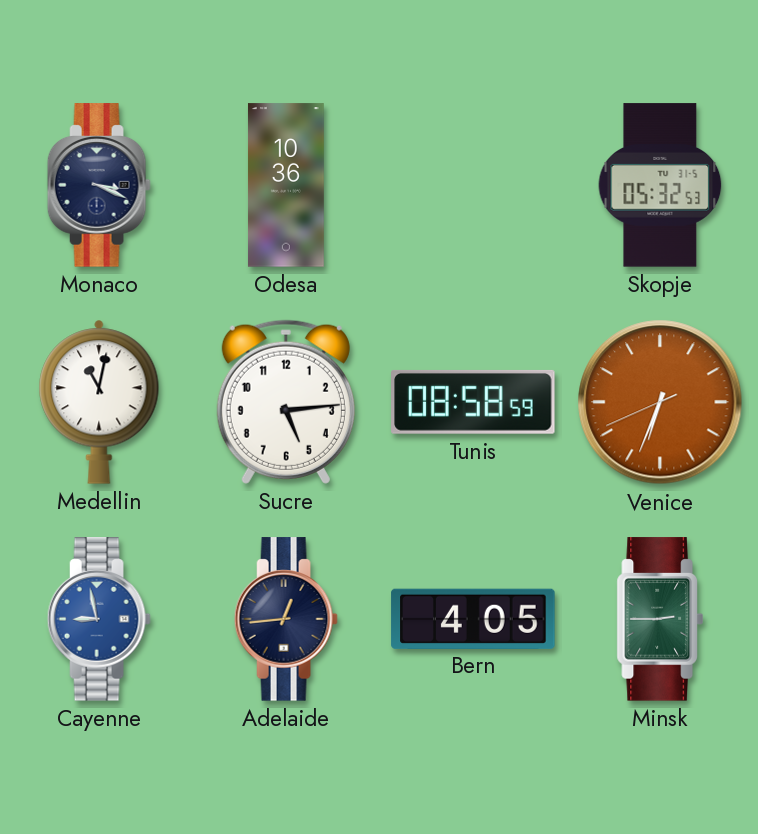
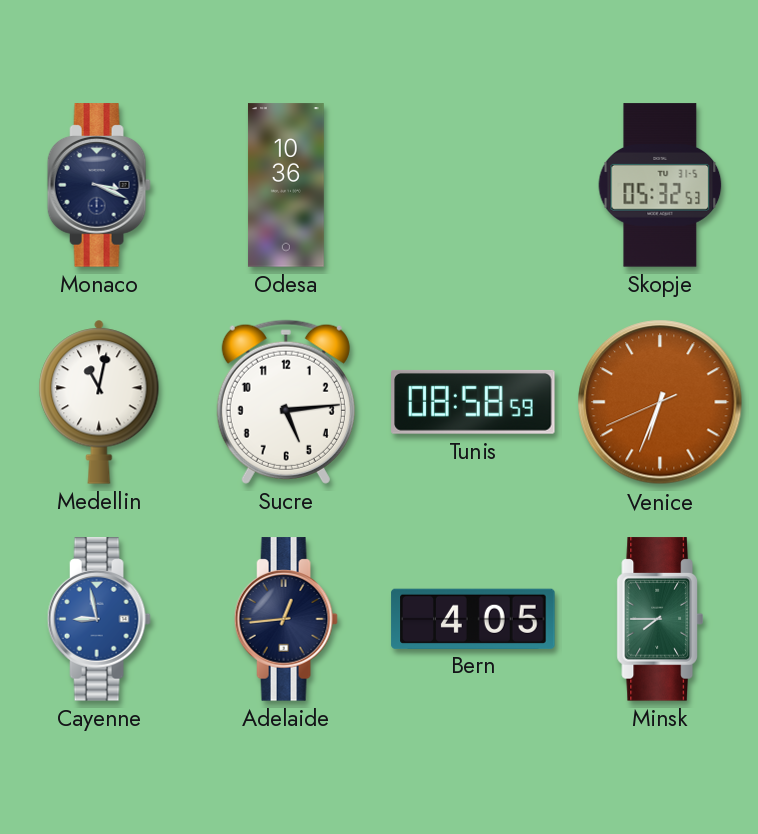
Minsk: 2:45 -> 7:45 (659, 619)
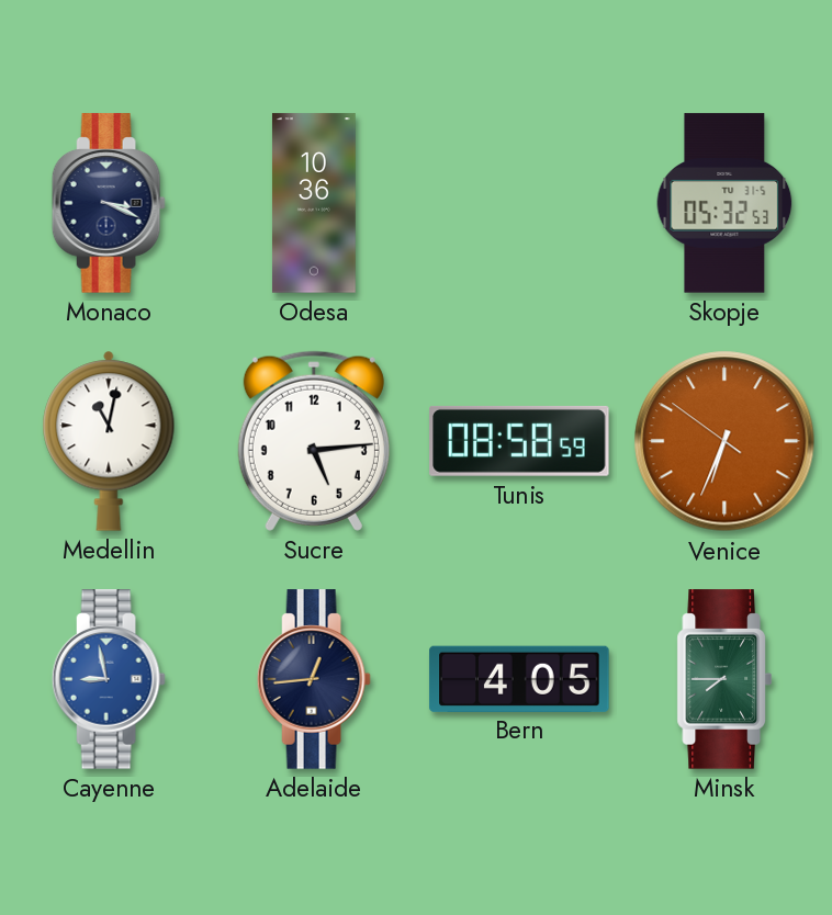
Venice: 6:33:41 -> 6:33:51 (724, 441)
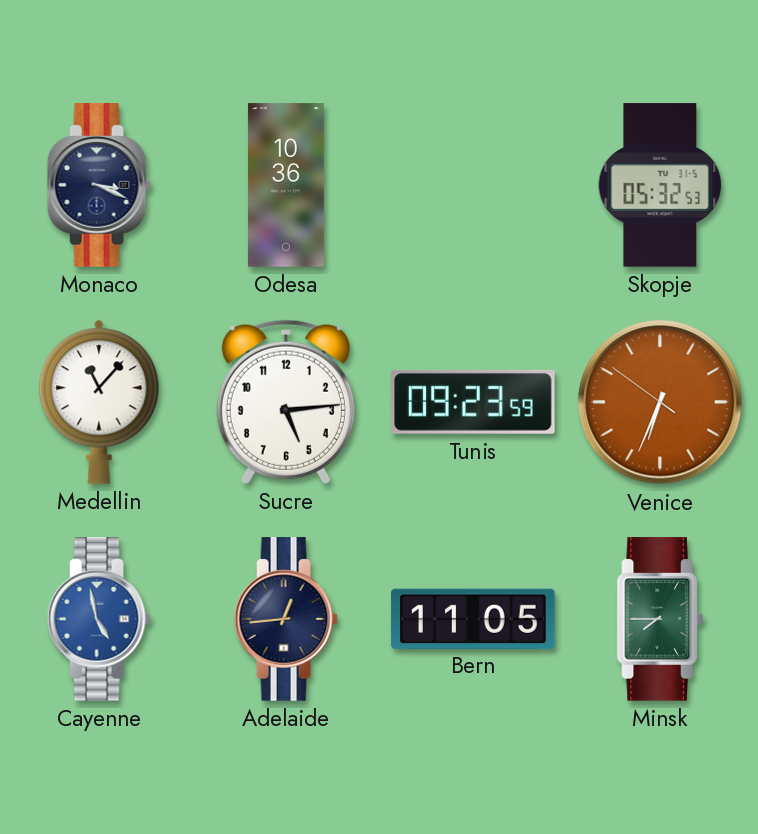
Medellin: 11:02 -> 11:07 (99, 402)
Tunis: 08:58 -> 09:23 (473, 402)
Cayenne: 8:58 -> 4:58 (99, 619)
Bern: 4:05 -> 11:05 (473, 618)
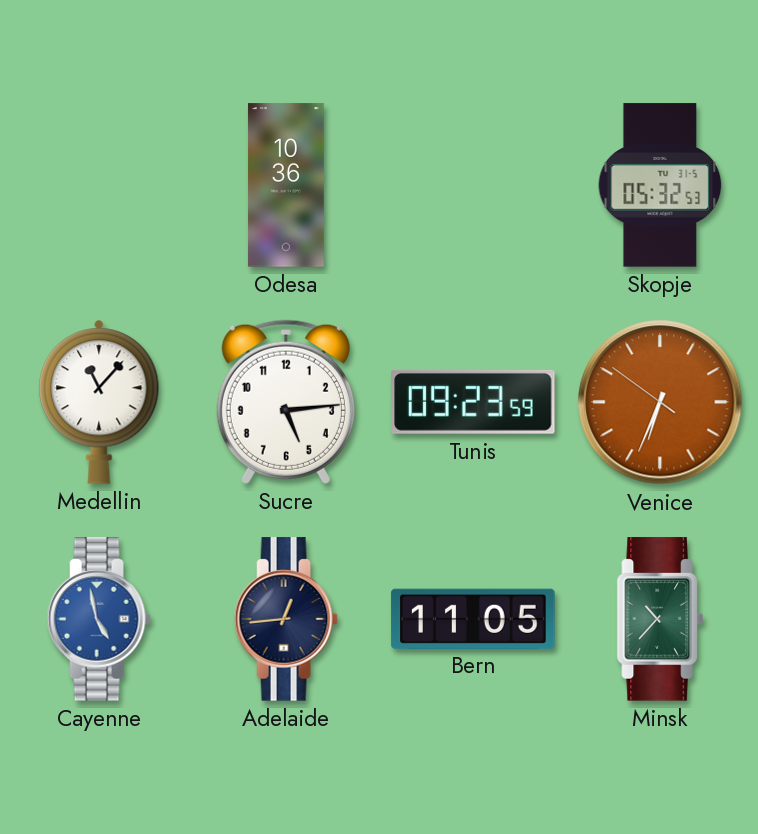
Monaco: 3:19 -> none (99, 185)
Minsk: 7:45 -> 10:37 (659, 619)
